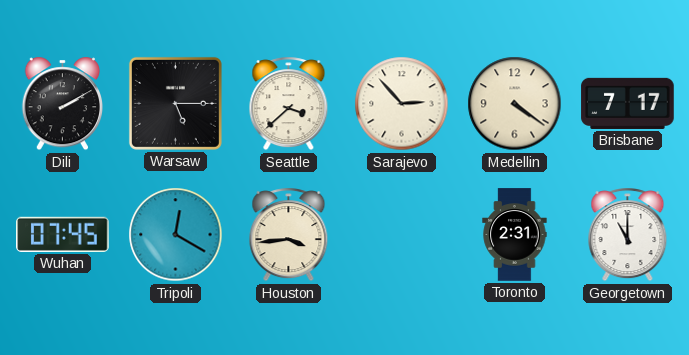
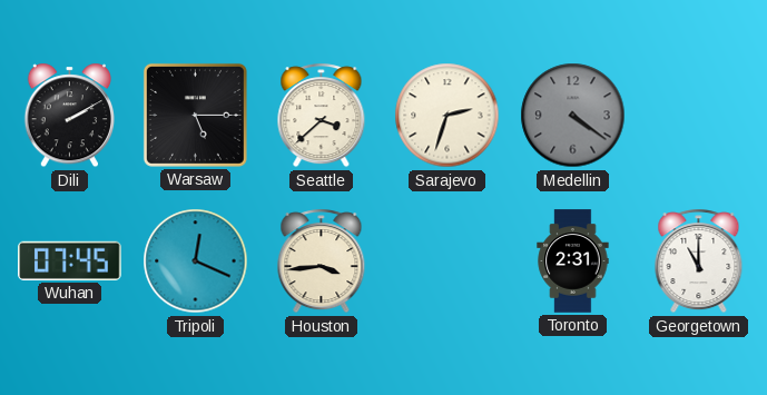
Sarajevo: 2:53 -> 2:33 (448, 116)
Medellin dial: cream -> grey (573, 116)
Brisbane: 7:17 -> none (628, 103)
Tripoli: 12:20 -> 12:19 (196, 261)
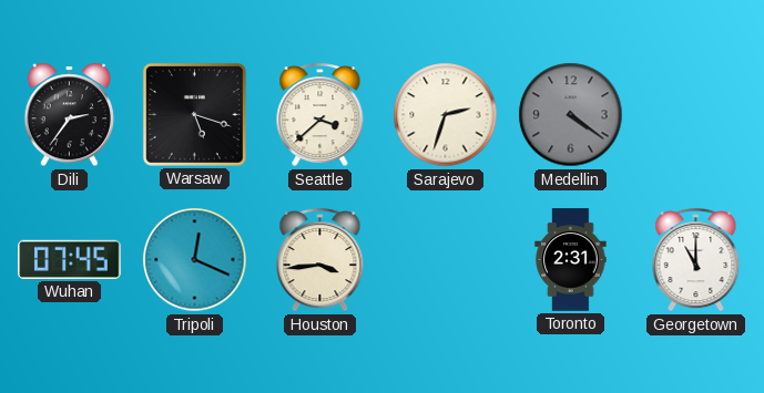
Dili: 2:10 -> 2:36 (69, 115)
Warsaw: 5:15 -> 5:18 (194, 114)
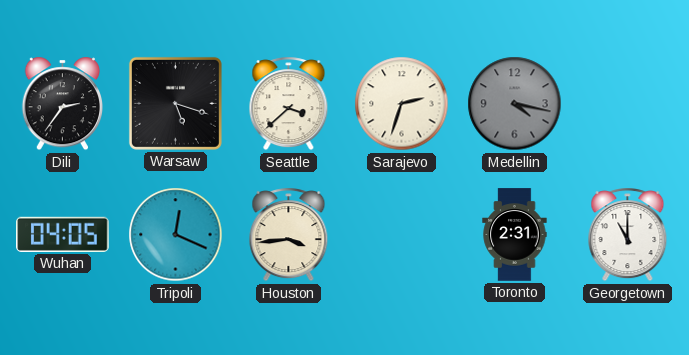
Medellin: 4:21 -> 4:17 (515, 104)
Wuhan: 07:45 -> 04:05 (63, 234)
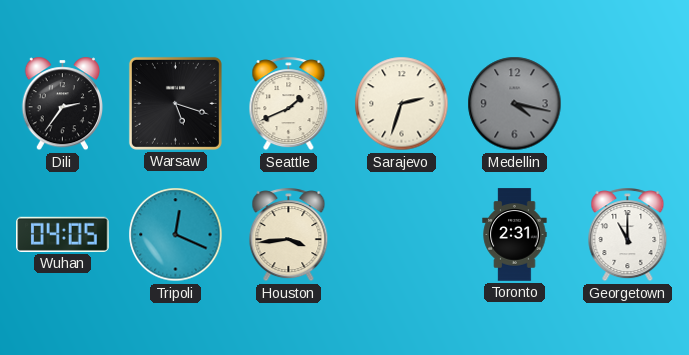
Seattle: 3:38 -> 1:41 (289, 104)
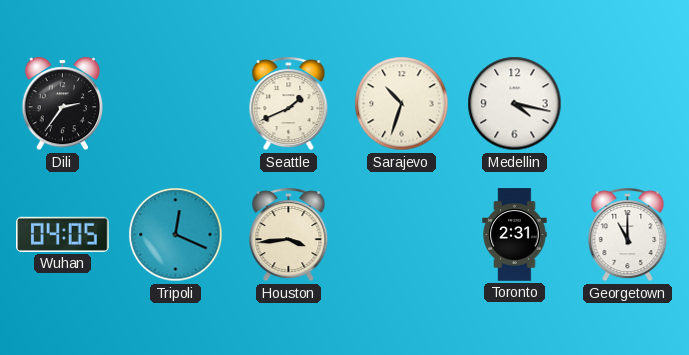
Warsaw: 5:18 -> none (175, 103)
Sarajevo: 2:33 -> 10:33 (402, 104)
Medellin dial: grey -> white (515, 104)
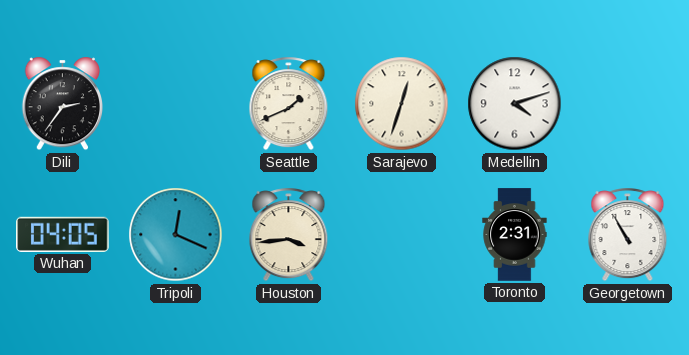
Sarajevo: 10:33 -> 12:33 (402, 104)
Medellin: 4:17 -> 4:12 (515, 104)
Georgetown: 11:00 -> 10:55 (628, 235)
